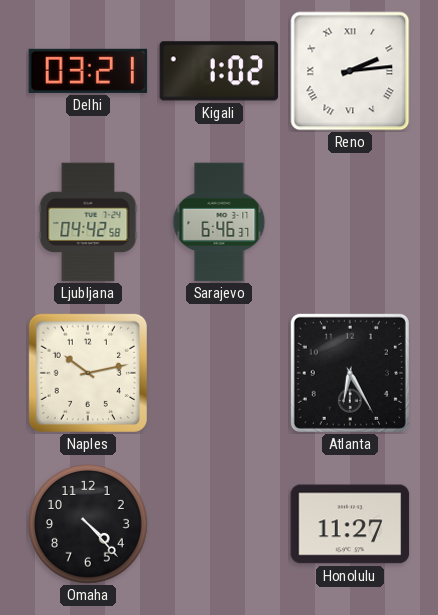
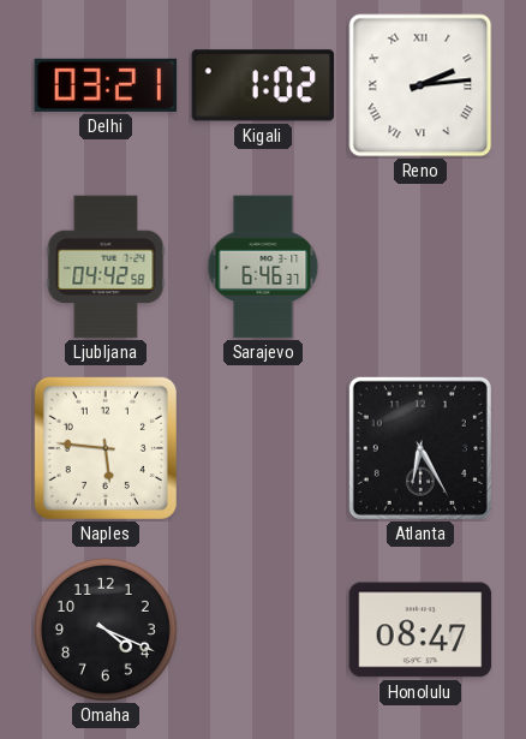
Naples: 10:13 -> 5:46 (106, 448)
Omaha: 4:23 -> 4:19 (106, 630)
Honolulu: 11:27 -> 08:47 (420, 630)
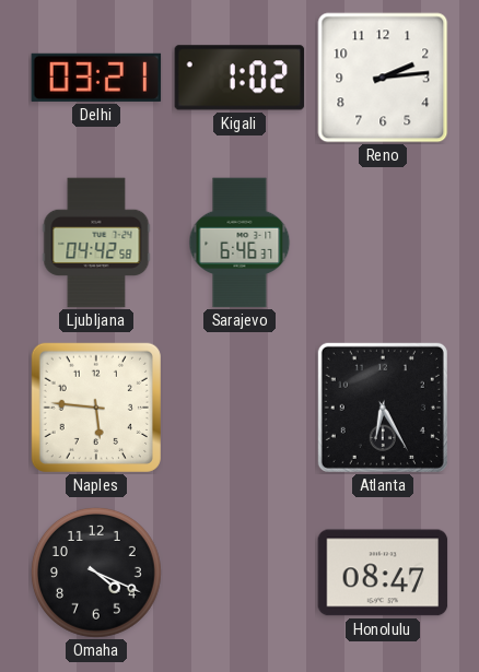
Reno numerals: Roman -> Arabic (383, 78)
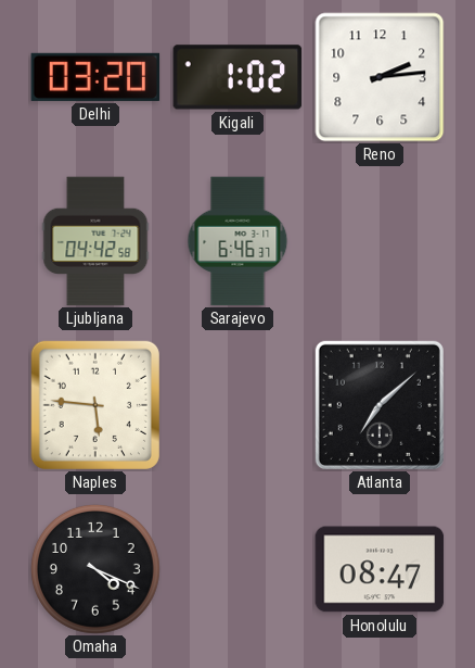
Delhi: 03:21 -> 03:20 (95, 77)
Atlanta: 6:25 -> 7:08 (380, 405)
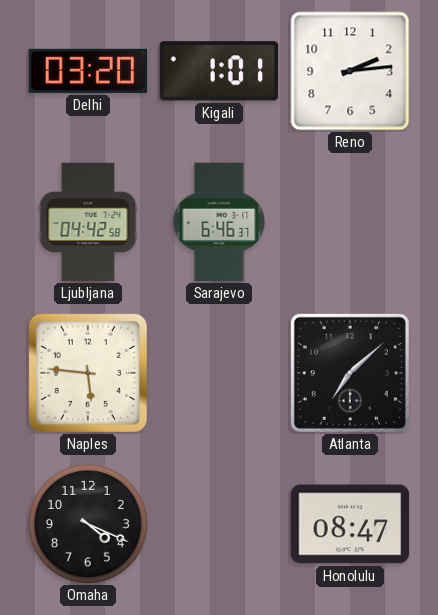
Kigali: 1:02 -> 1:01 (219, 71)
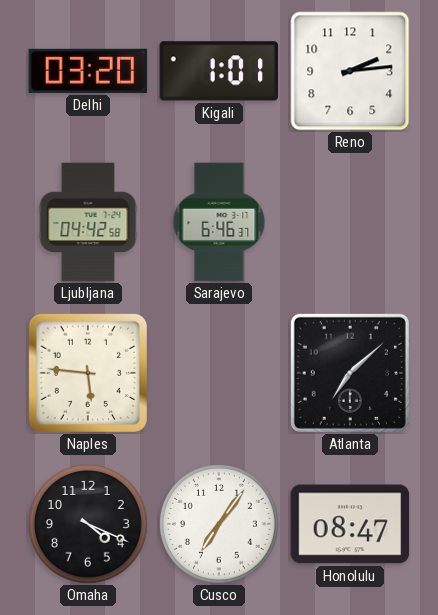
Cusco: none -> 7:06 (219, 524)
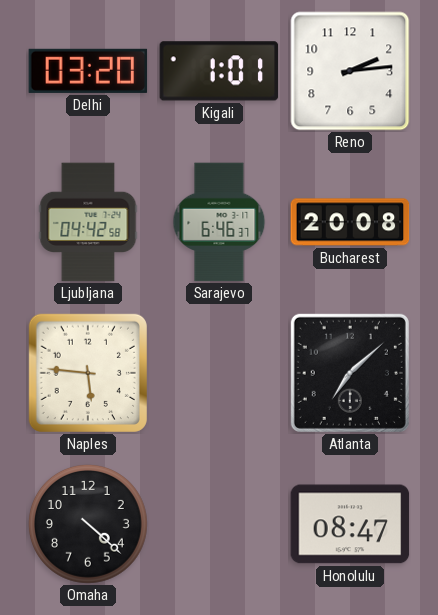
Bucharest: none -> 20:08 (350, 222)
Omaha: 4:19 -> 4:22 (88, 524)
Cusco: 7:06 -> none (219, 524)
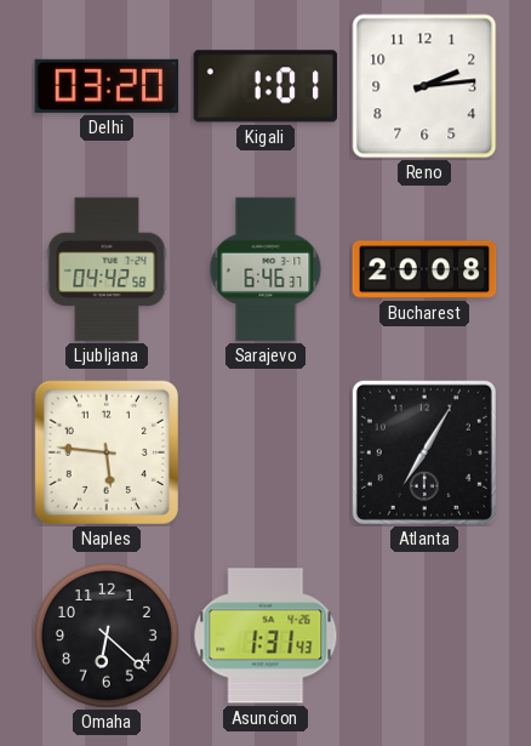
Atlanta: 7:08 -> 7:05 (424, 452)
Omaha: 4:22 -> 6:22 (107, 636)
Asuncion: none -> 1:31 (265, 636)
Honolulu: 08:47 -> none (350, 524)
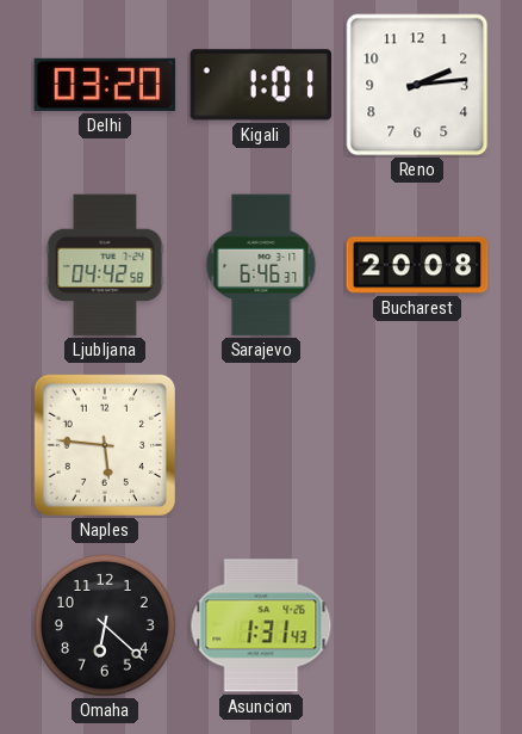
Atlanta: 7:05 -> none (424, 452)
